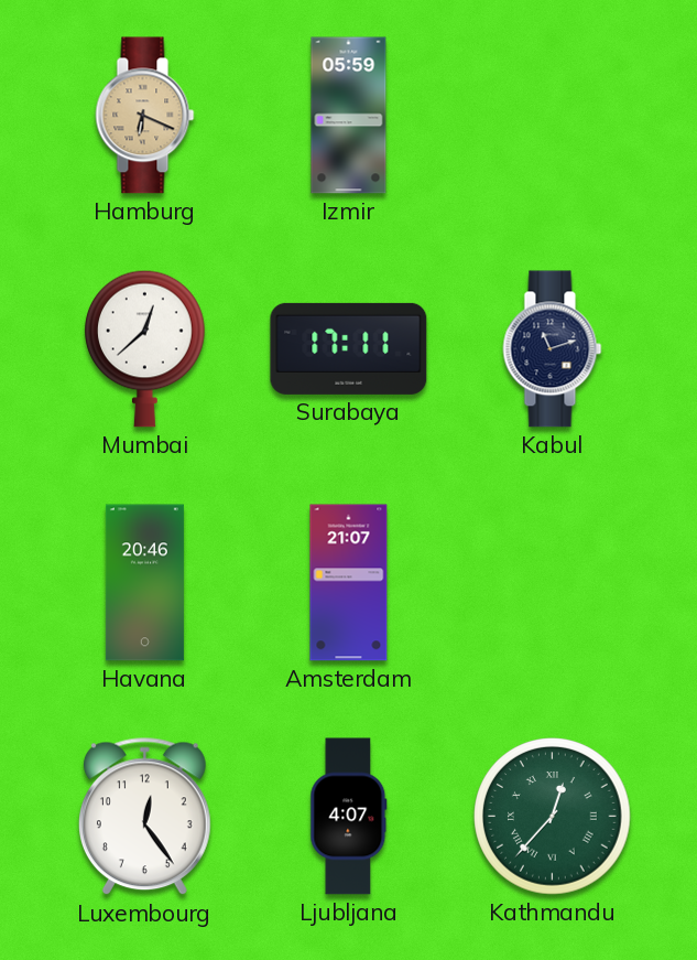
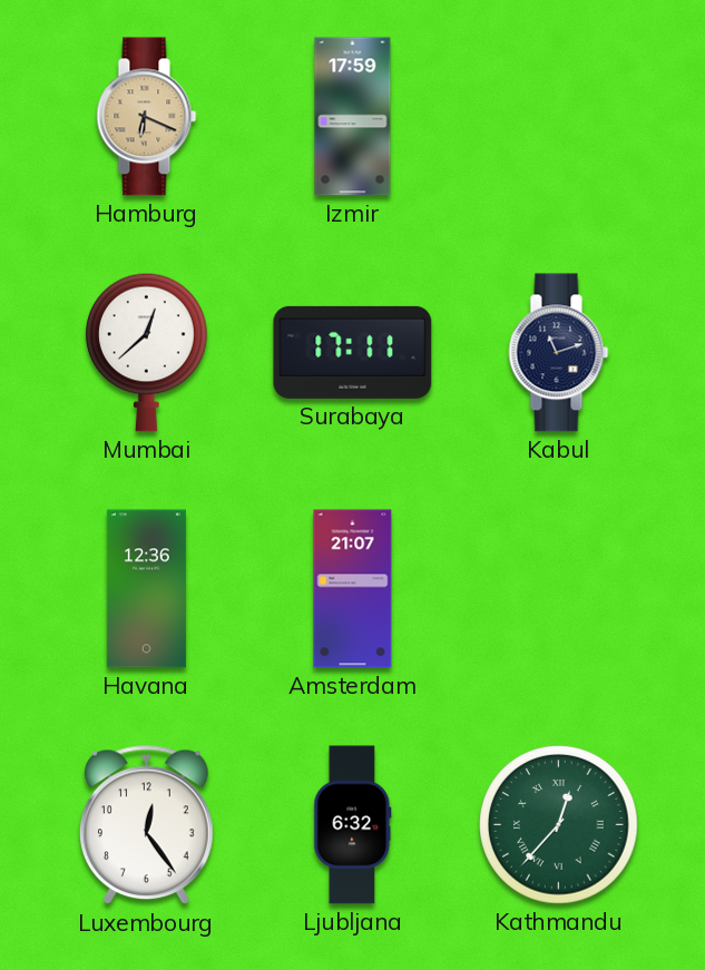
Izmir: 05:59 -> 17:59 (353, 117)
Havana: 20:46 -> 12:36 (146, 589)
Ljubljana: 4:07 -> 6:32 (353, 825)
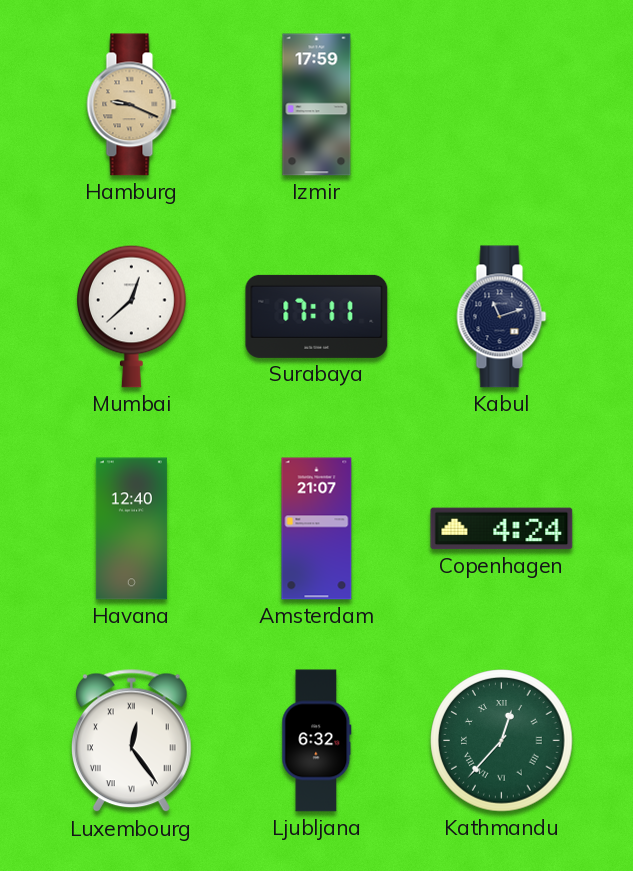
Hamburg: 6:19 -> 9:19 (132, 105)
Havana: 12:36 -> 12:40 (131, 529)
Copenhagen: none -> 4:24 (502, 529)
Luxembourg numerals: Arabic -> Roman (131, 741)
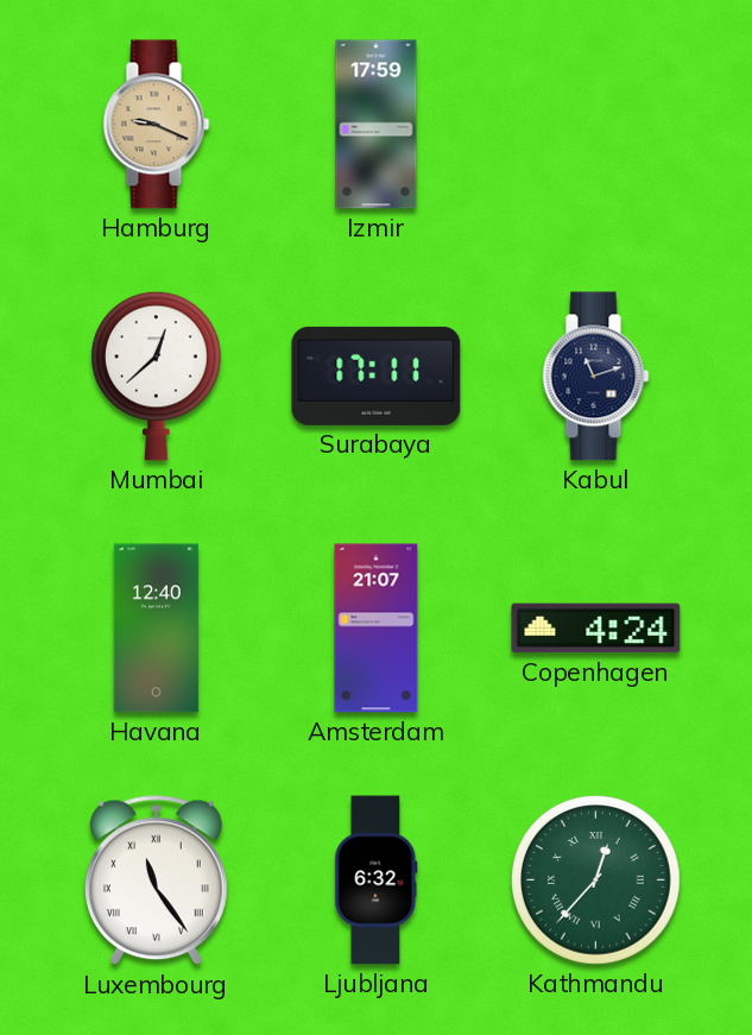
Luxembourg: 12:24 -> 11:24 (156, 881)
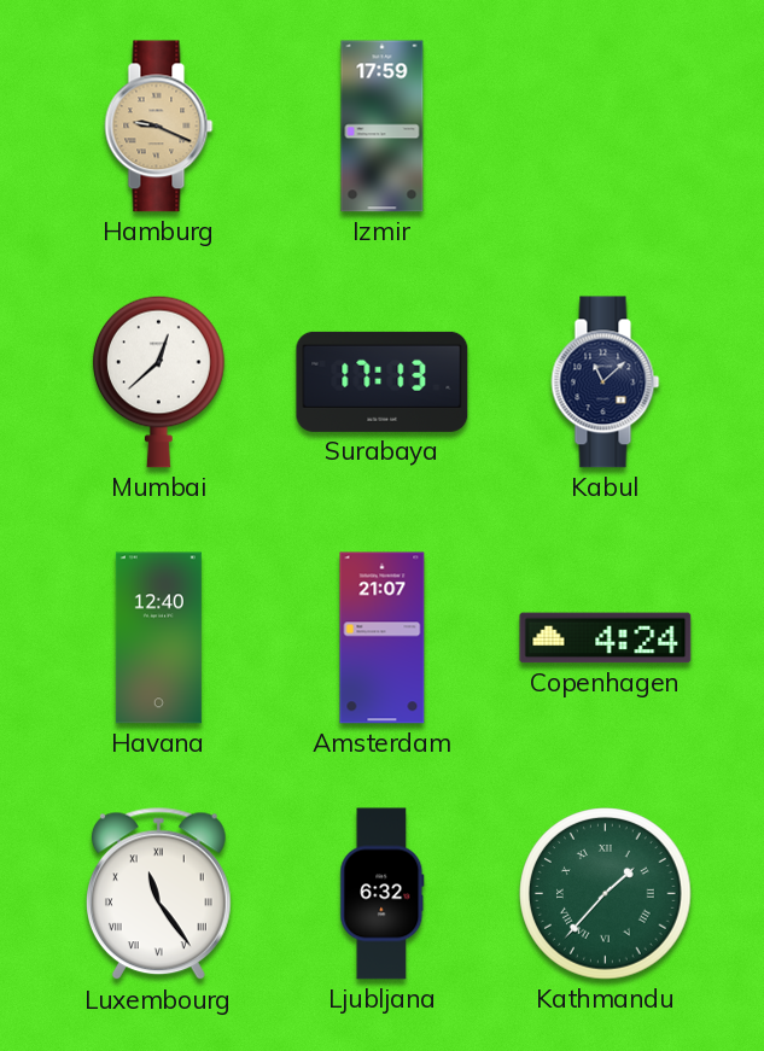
Surabaya: 17:11 -> 17:13 (383, 381)
Kabul: 11:12 -> 11:08 (606, 383)
Kathmandu: 12:37 -> 1:37 (606, 894)
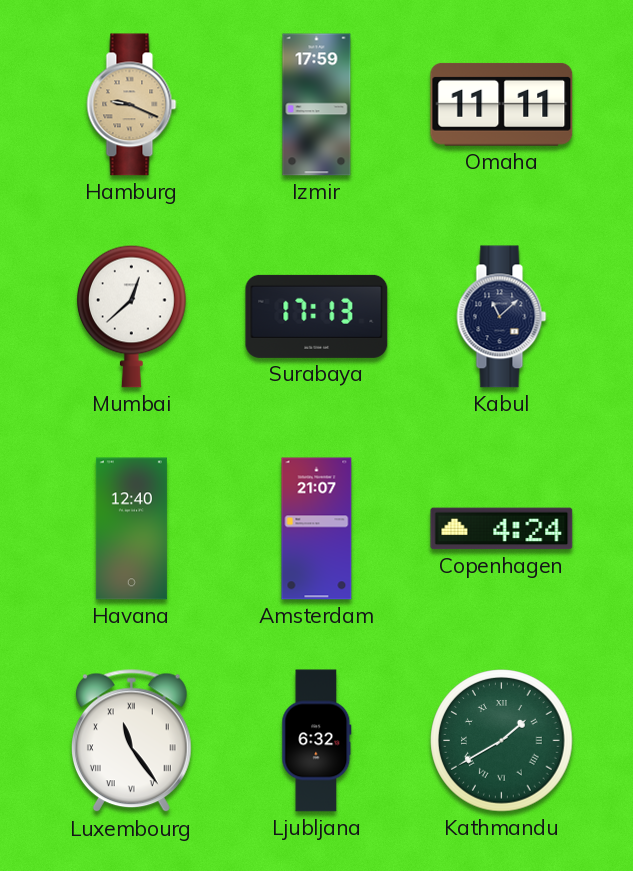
Omaha: none -> 11:11 (502, 104)
Kathmandu: 1:37 -> 1:40 (502, 741)
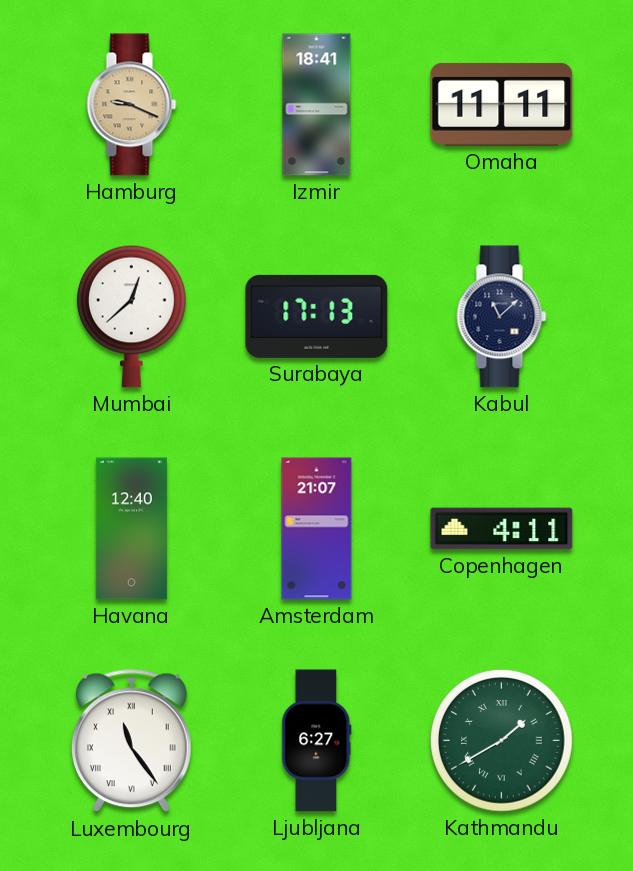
Izmir: 17:59 -> 18:41 (317, 105)
Copenhagen: 4:24 -> 4:11 (502, 529)
Ljubljana: 6:32 -> 6:27 (317, 741)
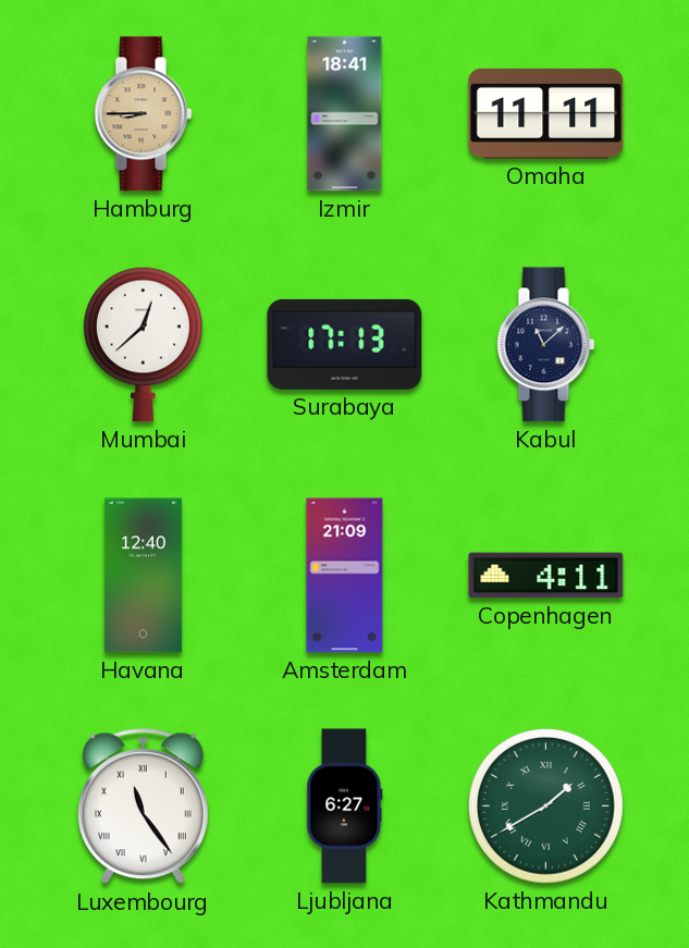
Hamburg: 9:19 -> 8:45 (144, 114)
Amsterdam: 21:07 -> 21:09 (345, 576)
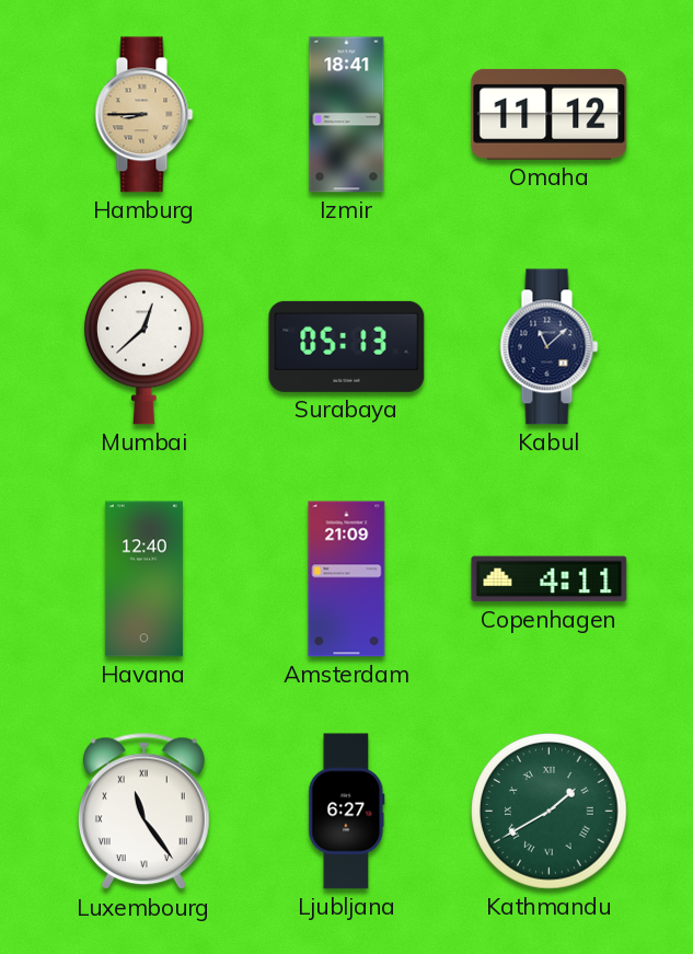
Omaha: 11:11 -> 11:12 (550, 114)
Surabaya: 17:13 -> 05:13 (347, 346)
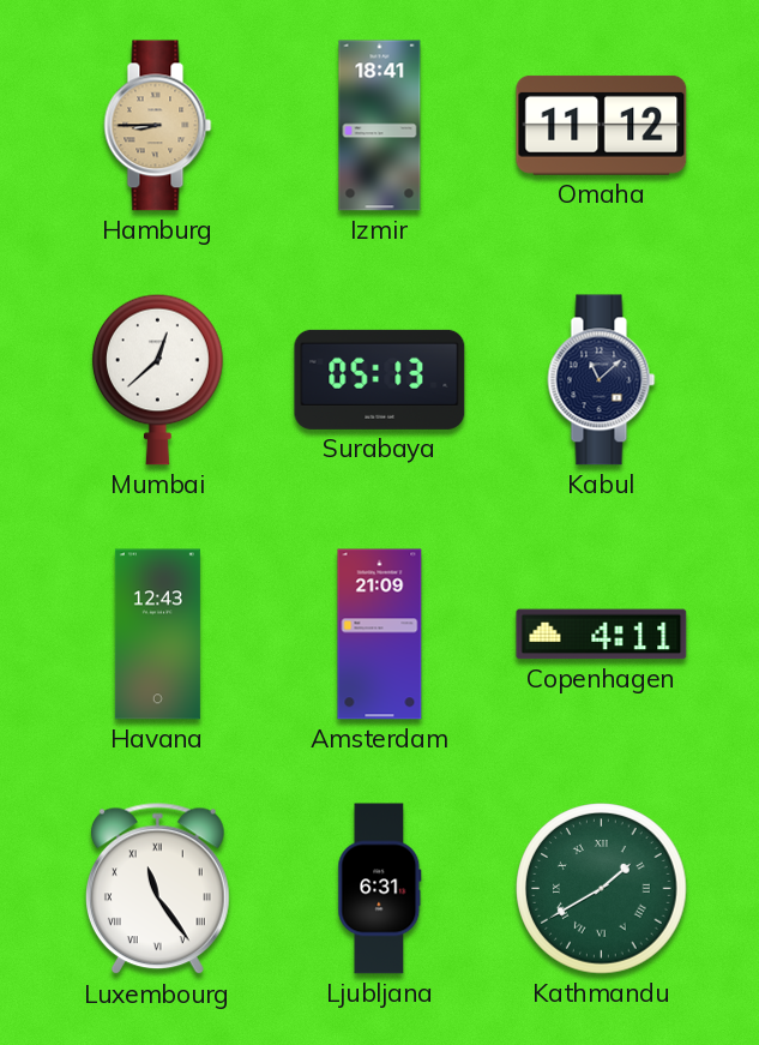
Havana: 12:40 -> 12:43 (157, 635)
Ljubljana: 6:27 -> 6:31 (380, 889)
